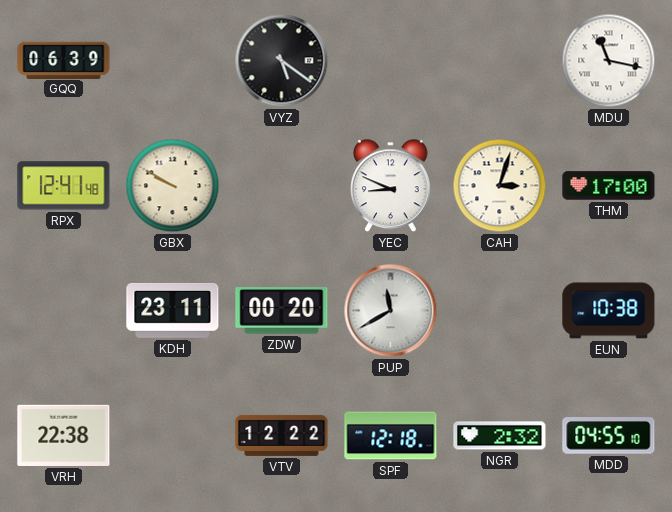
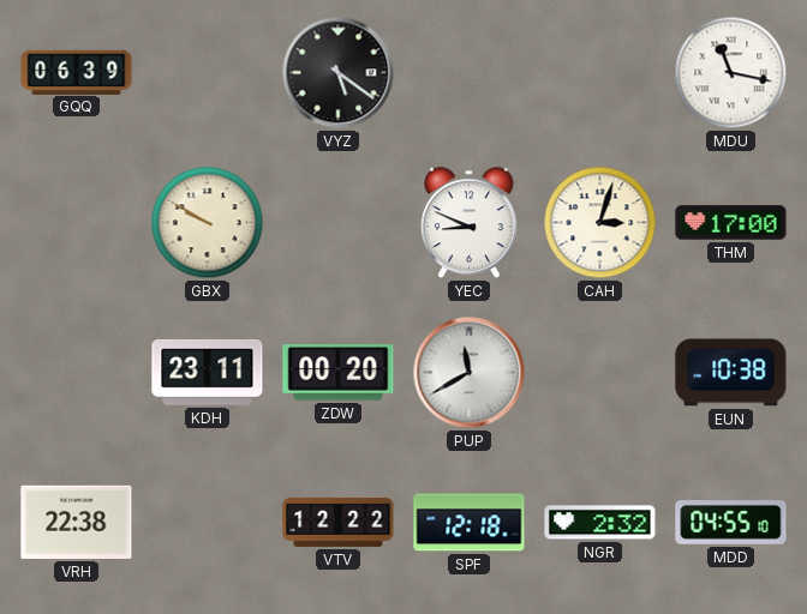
RPX: 12:41 -> none (64, 186)
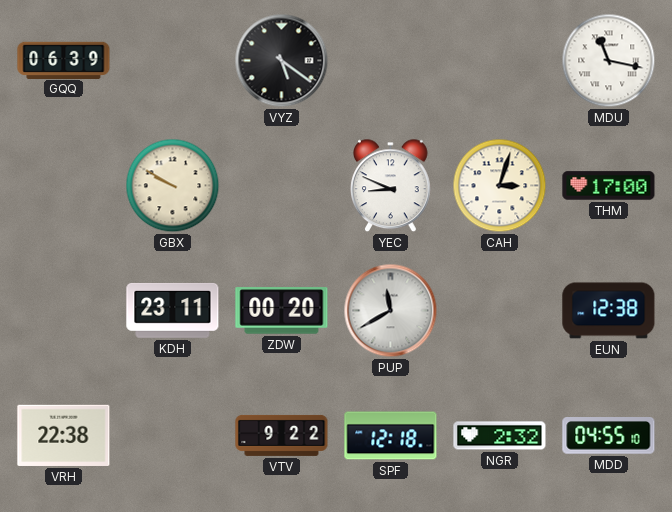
EUN: 10:38 -> 12:38 (609, 311)
VTV: 12:22 -> 9:22 (282, 435)
